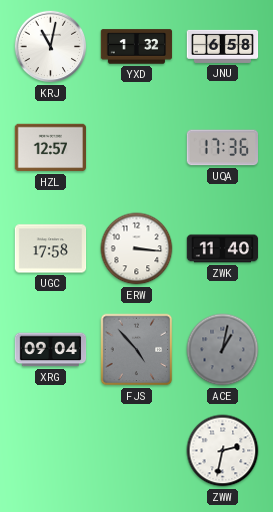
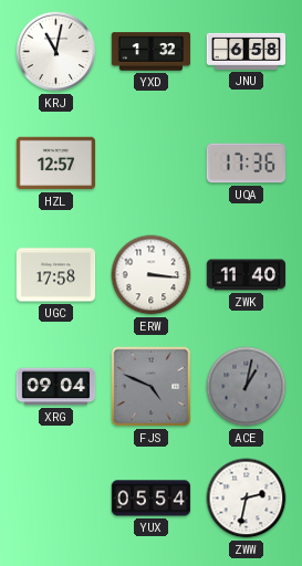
FJS: 4:53 -> 4:49 (152, 387)
YUX: none -> 05:54 (152, 499)
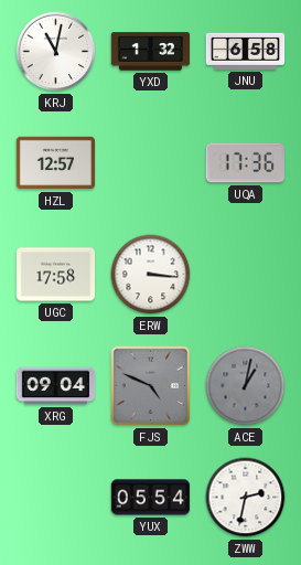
ZWK: 11:40 -> none (247, 275)
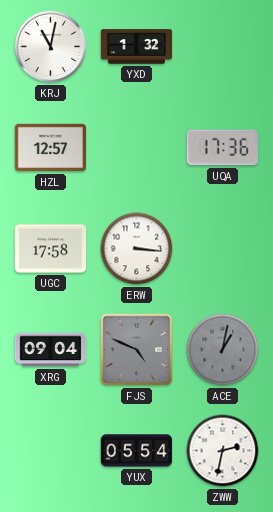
JNU: 6:58 -> none (246, 51)
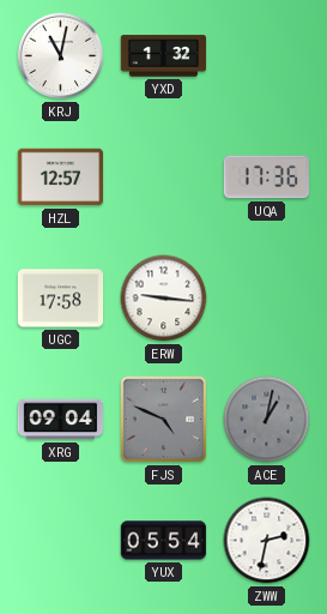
ERW: 3:16 -> 9:16 (164, 299)
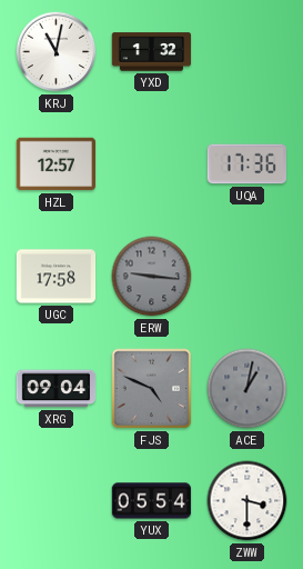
ERW dial: white -> grey (152, 277)
ZWW: 2:32 -> 3:30 (248, 501)
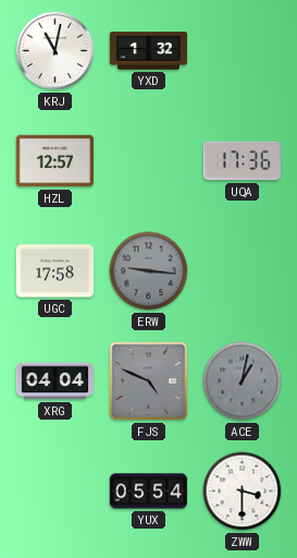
XRG: 09:04 -> 04:04 (55, 381)
